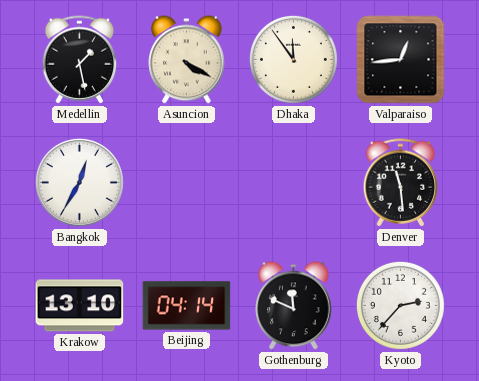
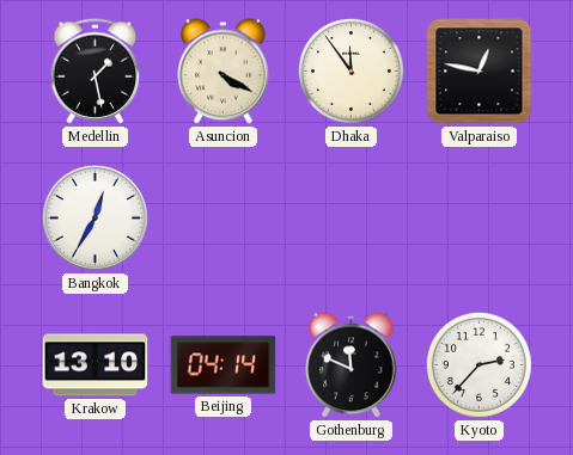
Valparaiso: 12:44 -> 12:47 (480, 72)
Denver: 11:29 -> none (401, 183)
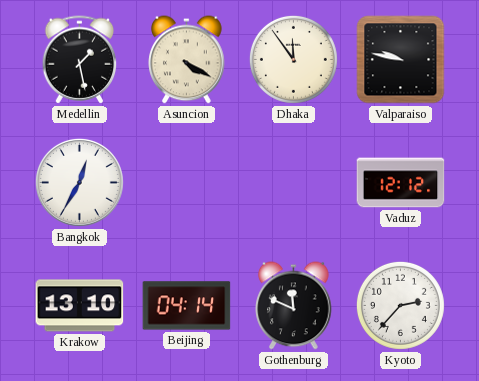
Valparaiso: 12:47 -> 9:47 (401, 60)
Vaduz: none -> 12:12 (401, 183)
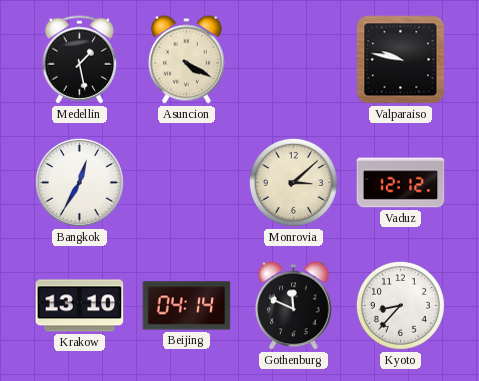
Dhaka: 11:54 -> none (293, 59)
Monrovia: none -> 3:08 (293, 182)
Kyoto: 2:37 -> 8:37 (400, 305)
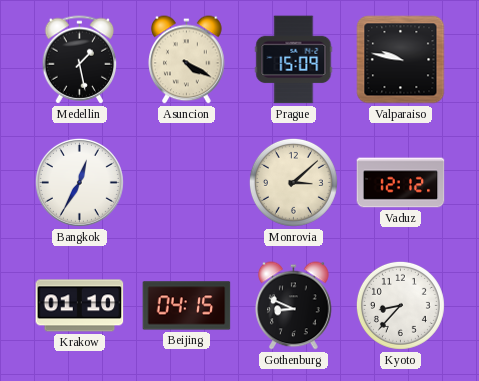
Prague: none -> 15:09 (294, 60)
Krakow: 13:10 -> 01:10 (80, 306)
Beijing: 04:14 -> 04:15 (187, 306)
Gothenburg: 11:49 -> 8:49 (294, 306)
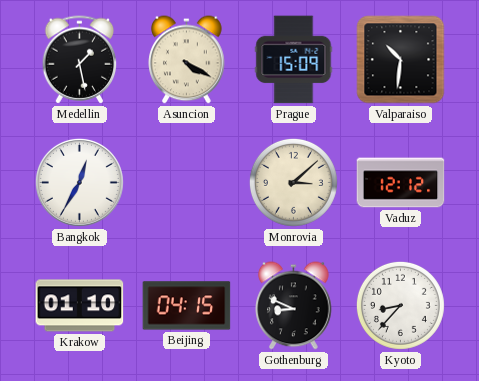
Valparaiso: 9:47 -> 10:31 (401, 60)
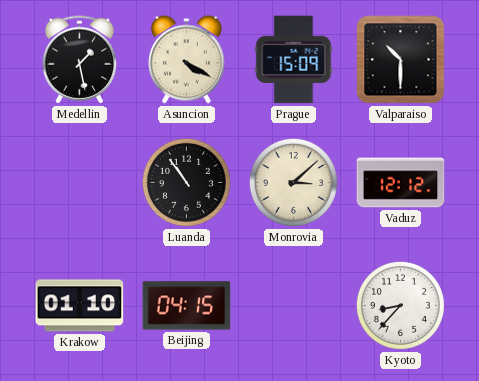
Valparaiso: 10:31 -> 10:30 (401, 60)
Bangkok: 12:35 -> none (79, 182)
Luanda: none -> 10:54 (186, 182)
Gothenburg: 8:49 -> none (294, 306)
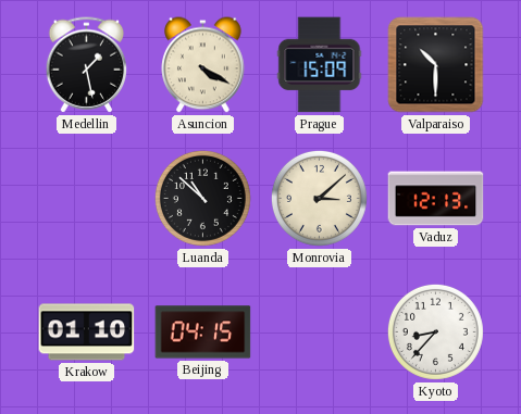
Luanda: 10:54 -> 10:52 (202, 198)
Vaduz: 12:12 -> 12:13 (436, 199)
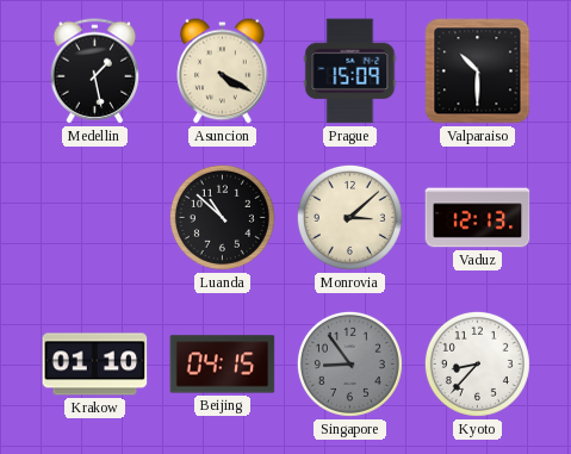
Singapore: none -> 8:54 (349, 363)
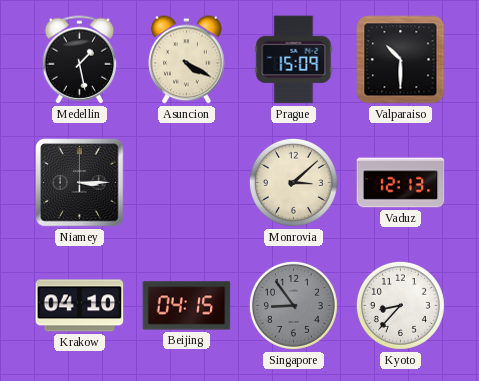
Niamey: none -> 3:15 (80, 183)
Luanda: 10:52 -> none (222, 217)
Krakow: 01:10 -> 04:10 (80, 306)
